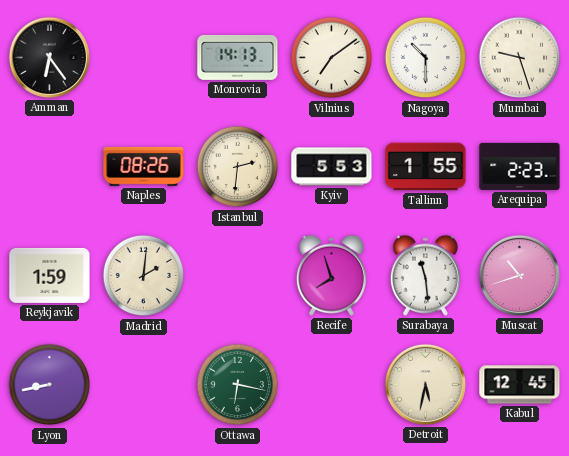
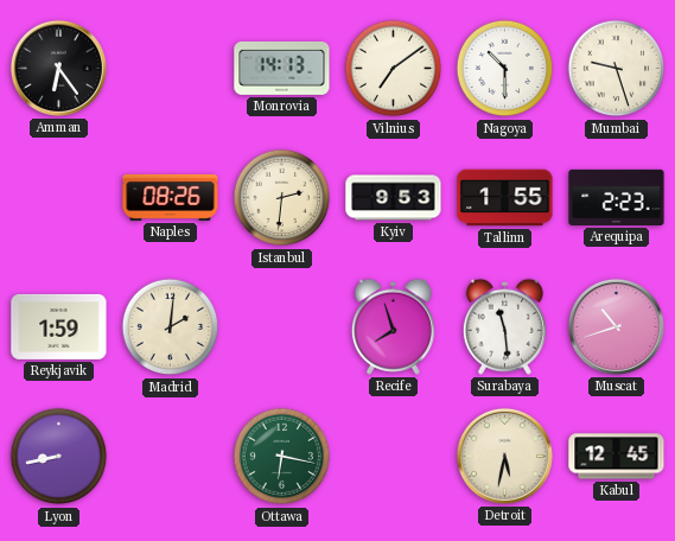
Kyiv: 5:53 -> 9:53 (394, 198)
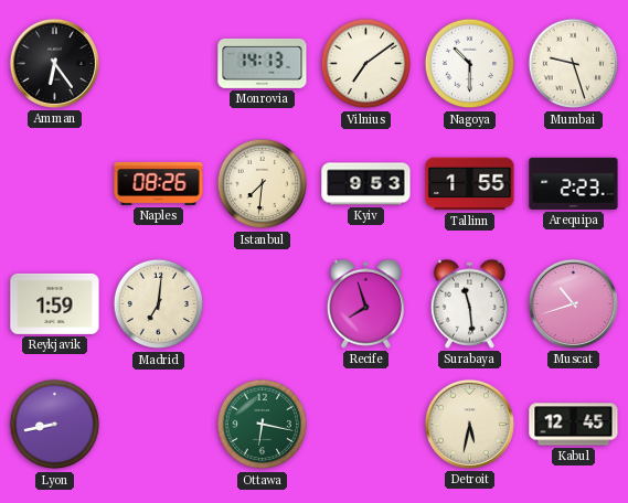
Istanbul: 2:31 -> 7:31 (263, 184)
Madrid: 2:01 -> 7:01 (159, 304)
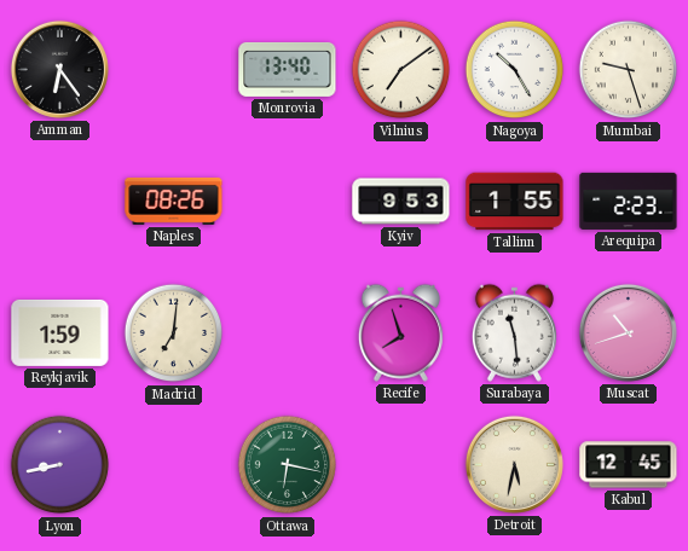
Monrovia: 14:13 -> 13:40 (288, 69)
Nagoya: 10:30 -> 10:25 (515, 70)
Istanbul: 7:31 -> none (263, 184)
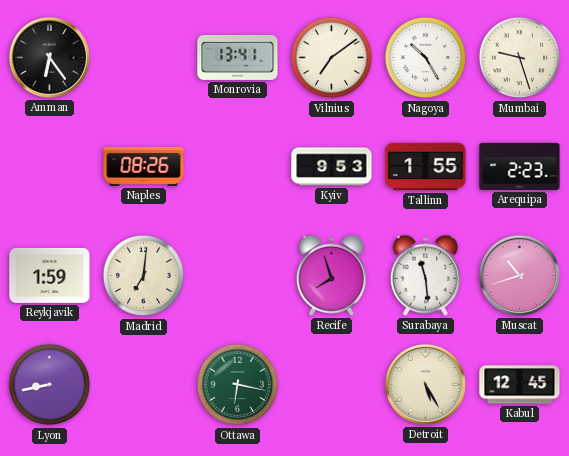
Monrovia: 13:40 -> 13:41 (238, 57)
Detroit: 5:32 -> 5:25 (425, 384)
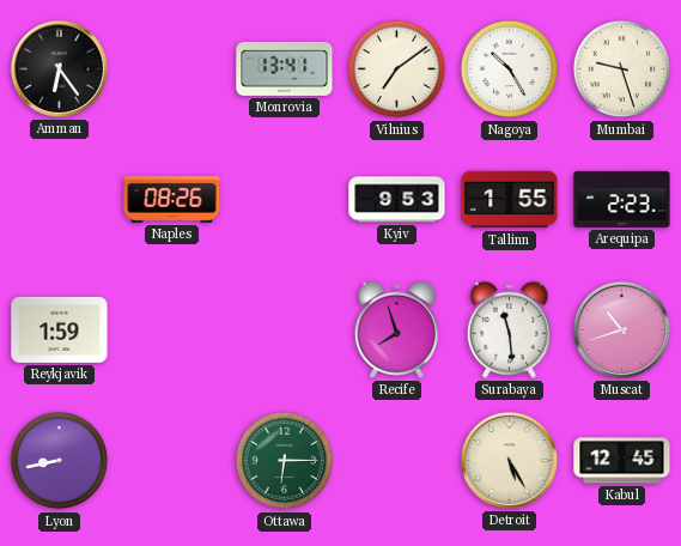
Madrid: 7:01 -> none (144, 276)
Ottawa: 6:17 -> 6:15 (285, 461)
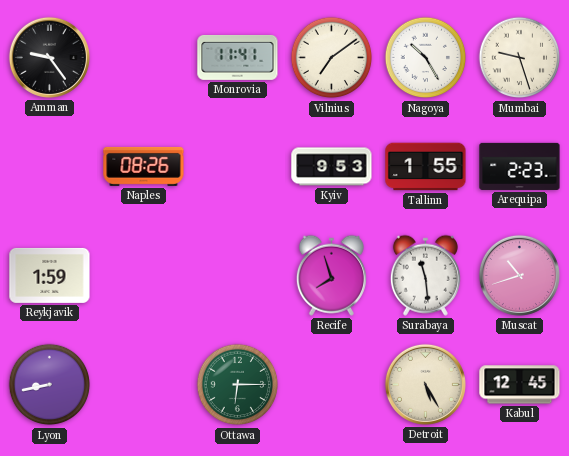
Amman: 6:24 -> 9:24 (49, 57)
Monrovia: 13:41 -> 11:41 (238, 57)
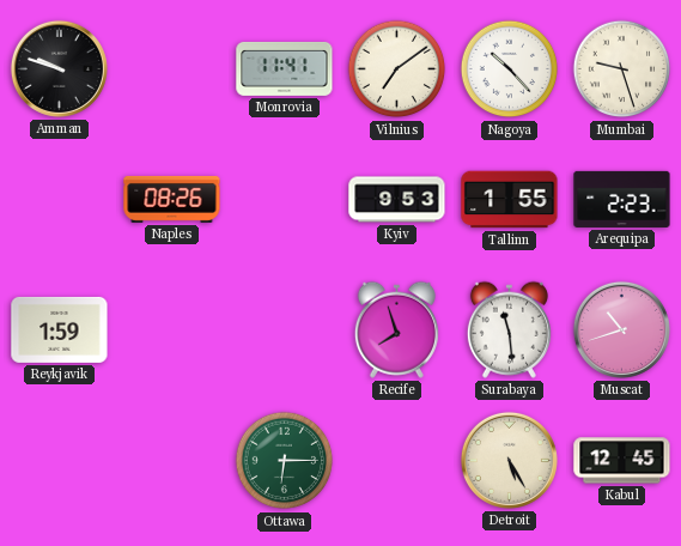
Amman: 9:24 -> 9:48 (59, 68)
Nagoya: 10:25 -> 10:23 (510, 69)
Lyon: 8:43 -> none (50, 385)
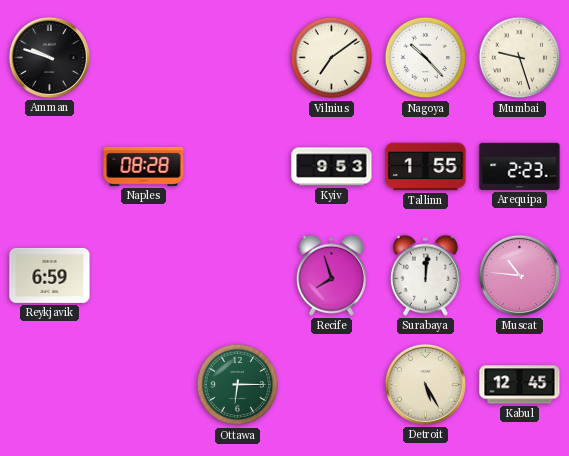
Monrovia: 11:41 -> none (285, 68)
Naples: 08:26 -> 08:28 (144, 166)
Reykjavik: 1:59 -> 6:59 (50, 275)
Surabaya: 11:29 -> 12:01 (425, 275)
Muscat: 10:42 -> 10:46 (519, 275)
